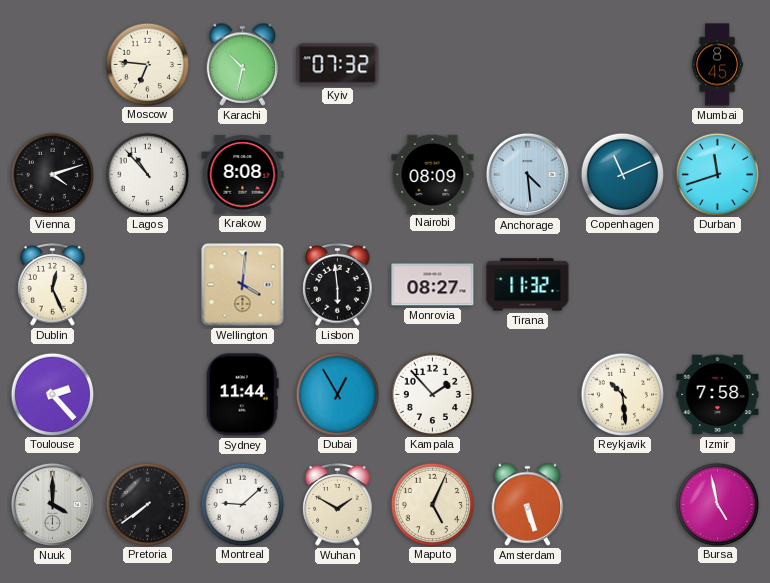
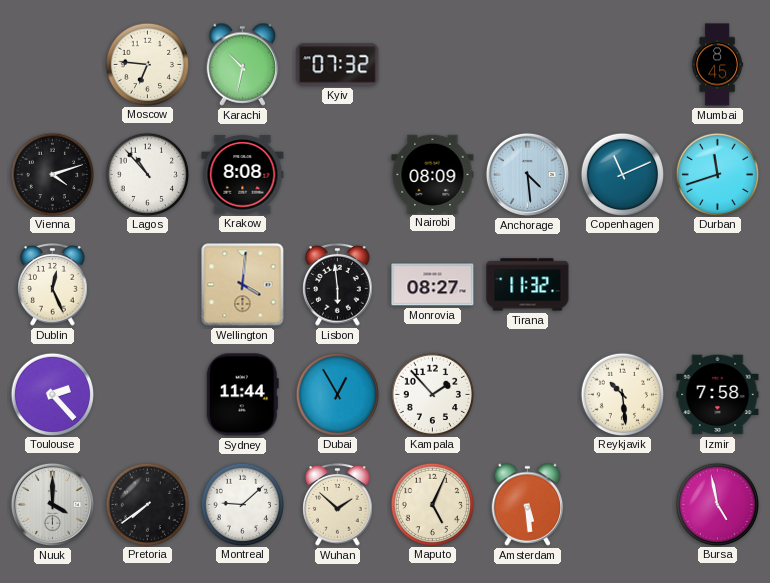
Wuhan: 1:50 -> 1:52 (338, 505)
Amsterdam: 5:27 -> 5:29 (528, 504)
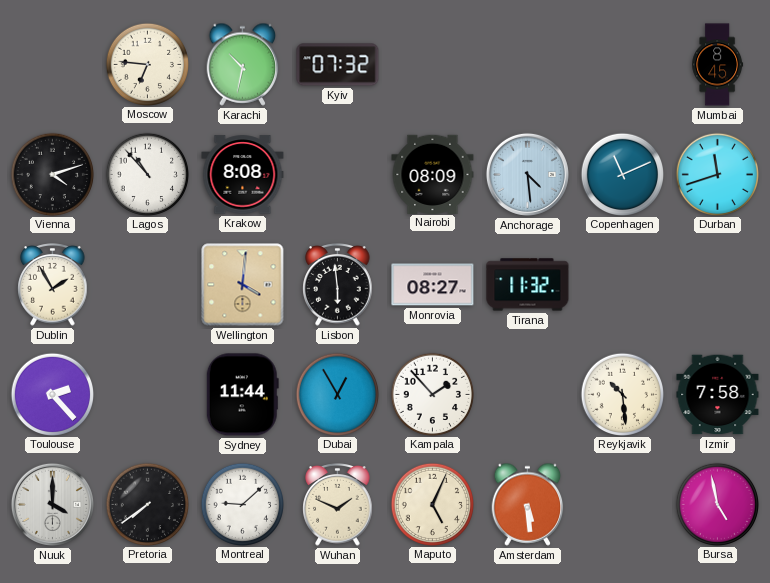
Dublin: 12:26 -> 1:55 (53, 285)
Wuhan: 1:52 -> 1:49 (338, 505)
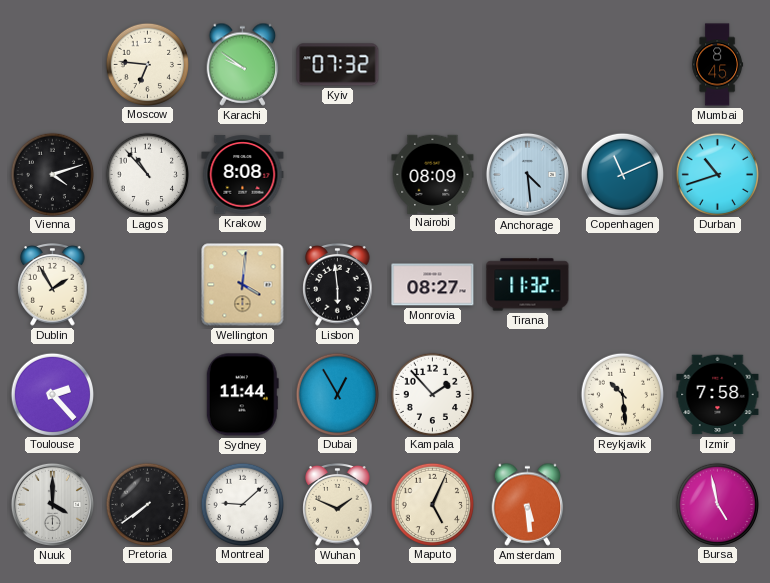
Karachi: 10:32 -> 9:51 (243, 64)
Durban: 11:42 -> 10:42 (717, 174)
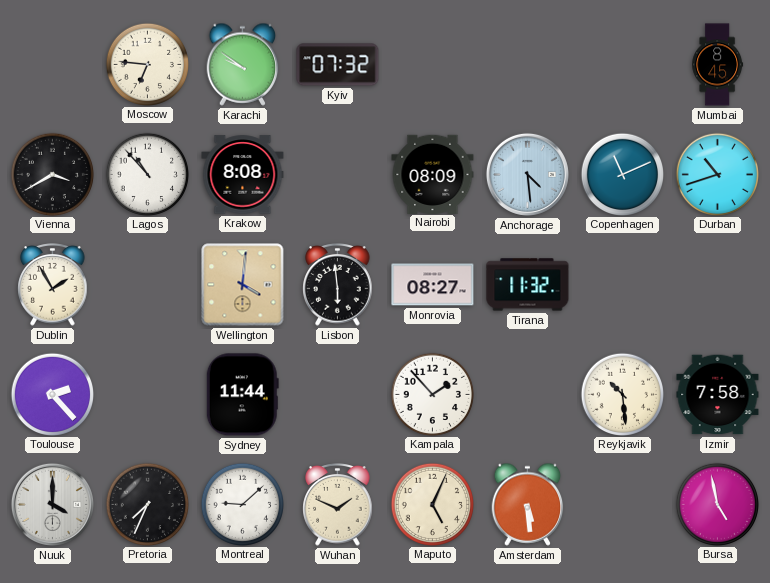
Vienna: 4:12 -> 3:40 (52, 174)
Dubai: 12:55 -> none (337, 394)
Pretoria: 7:39 -> 7:34 (147, 504)
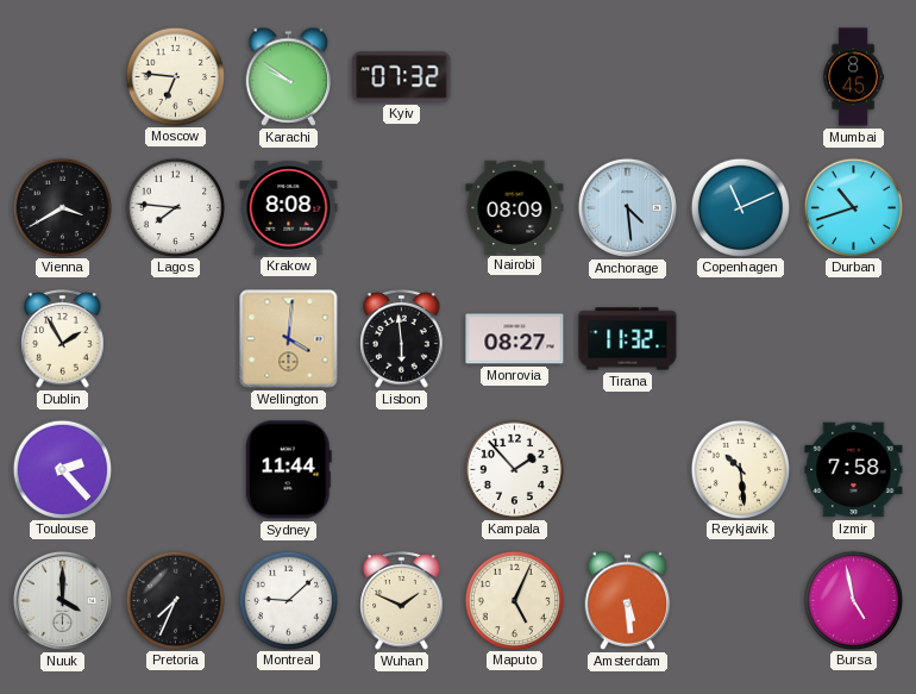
Lagos: 10:53 -> 7:46 (175, 207)
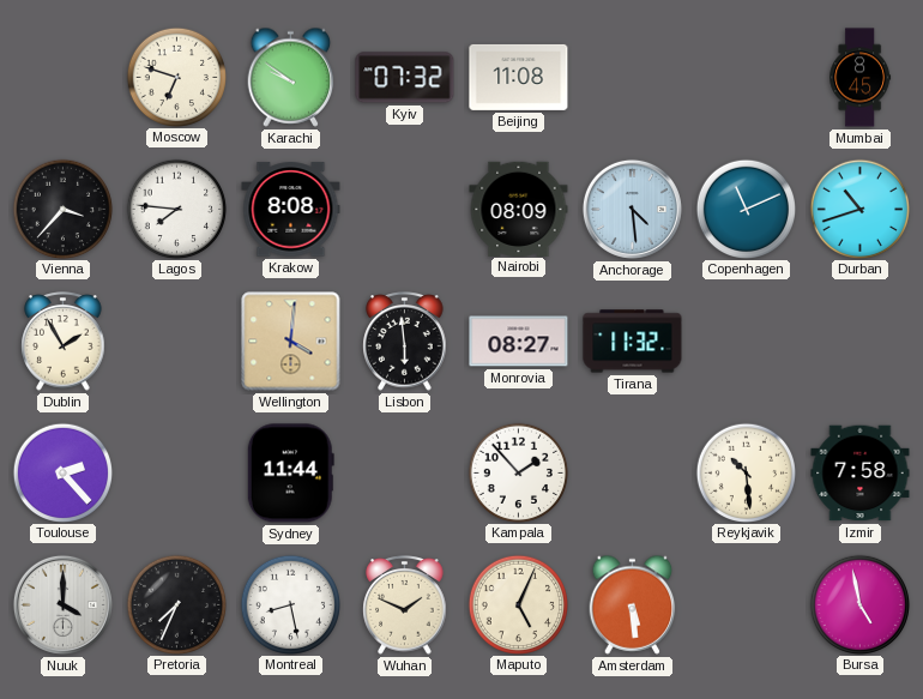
Moscow: 6:46 -> 6:48 (176, 77)
Beijing: none -> 11:08 (519, 77)
Vienna: 3:40 -> 3:37 (62, 209)
Montreal: 9:08 -> 8:28 (290, 604)
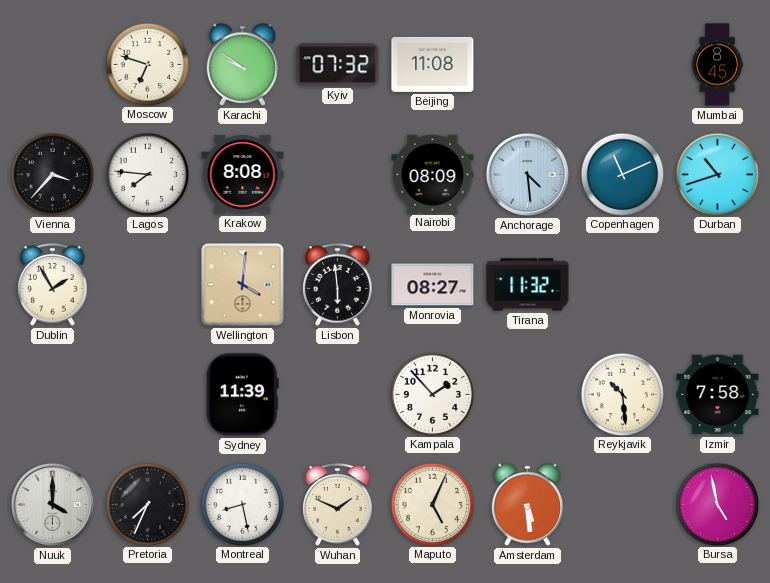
Toulouse: 2:23 -> none (62, 472)
Sydney: 11:44 -> 11:39 (242, 395)
